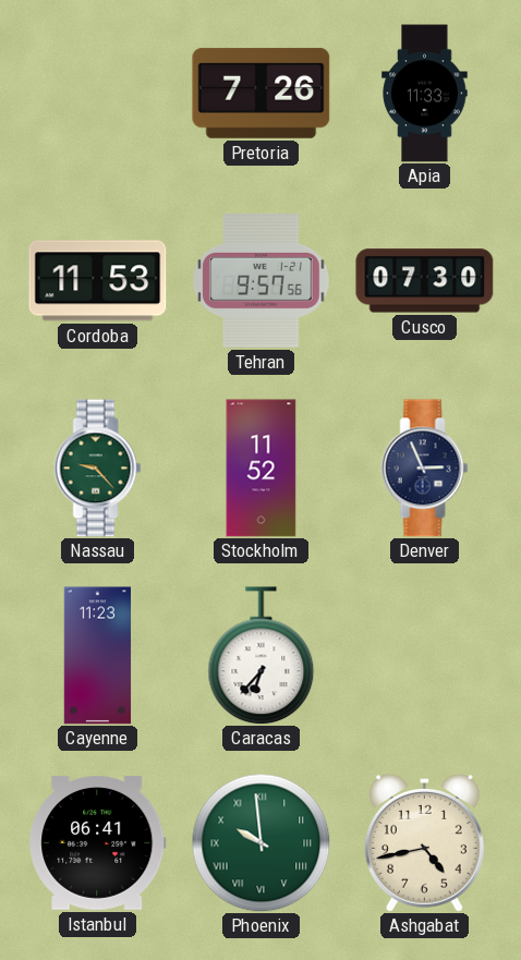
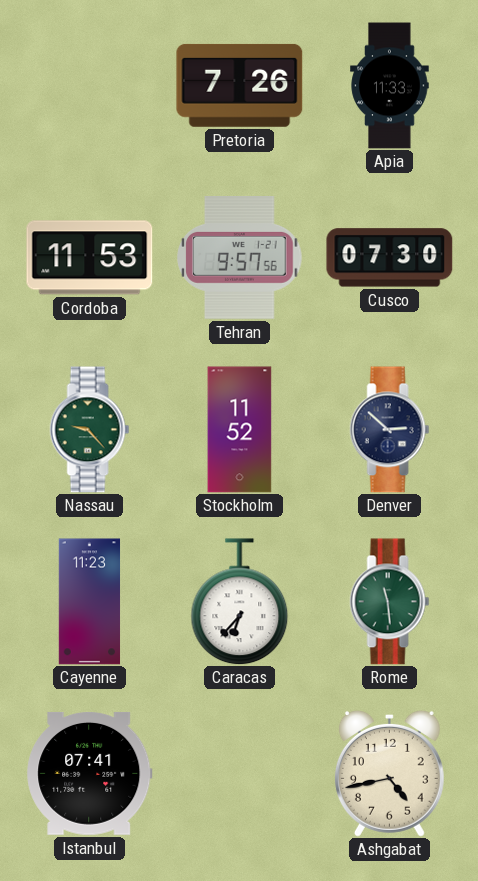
Denver: 2:56 -> 2:52 (390, 430)
Rome: none -> 11:29 (390, 602)
Istanbul: 06:41 -> 07:41 (90, 773)
Phoenix: 9:59 -> none (260, 842)
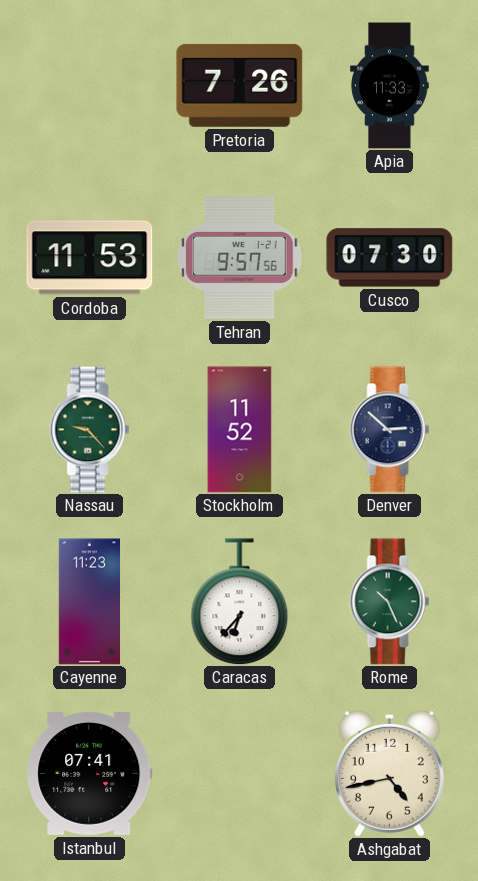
Rome: 11:29 -> 10:26 (390, 602)
